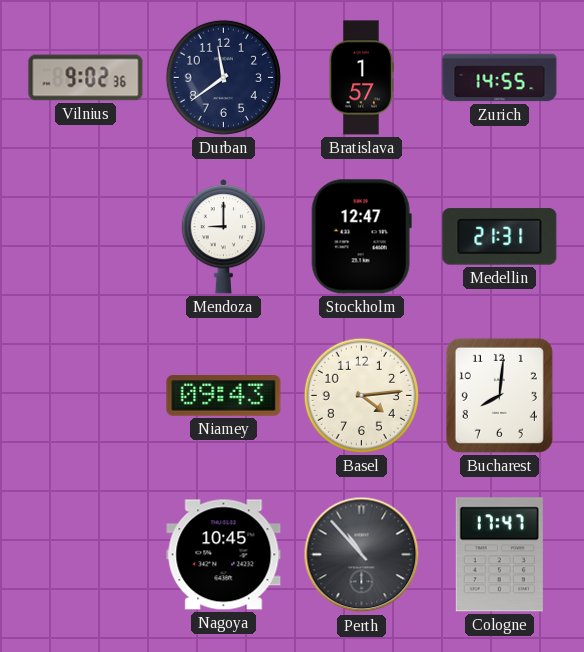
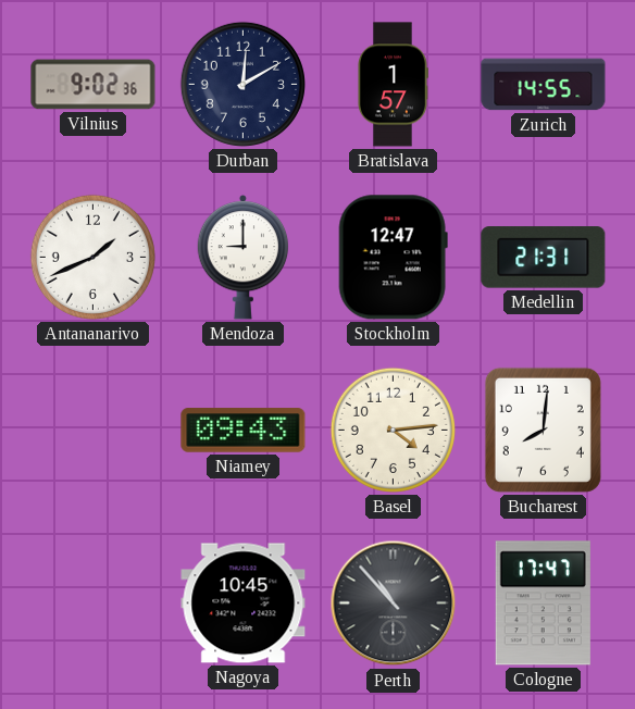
Durban: 11:39 -> 12:10 (242, 84)
Antananarivo: none -> 1:41 (92, 257)
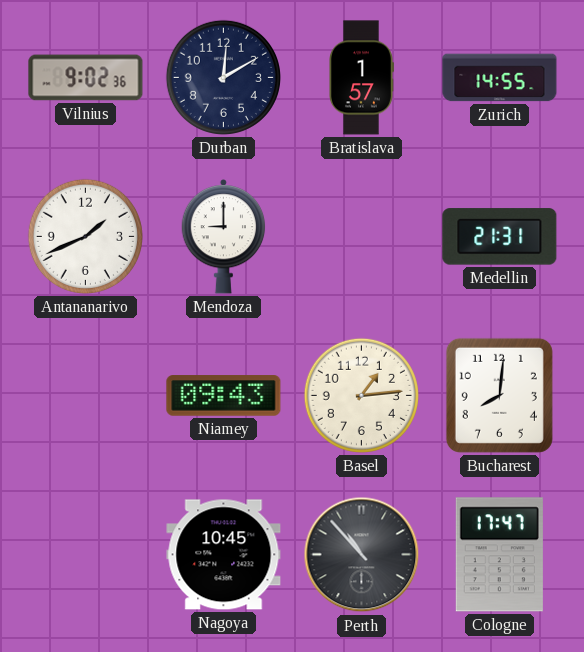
Stockholm: 12:47 -> none (393, 258)
Basel: 4:14 -> 1:14 (361, 395)
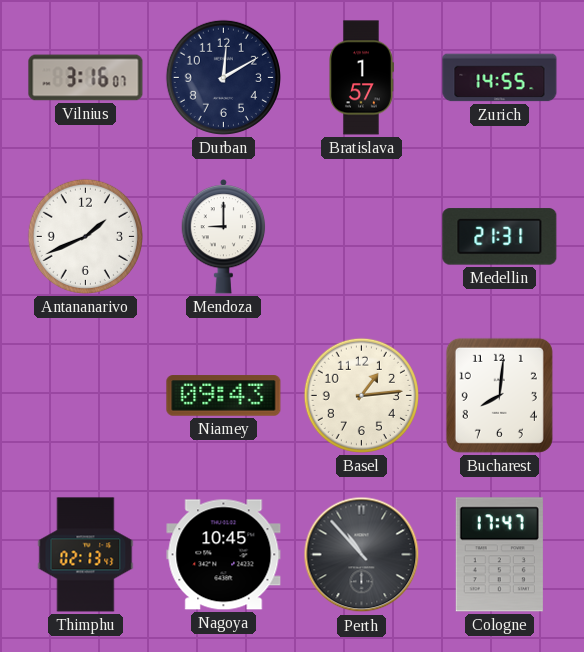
Vilnius: 9:02 -> 3:16 (86, 78)
Thimphu: none -> 02:13 (86, 555)
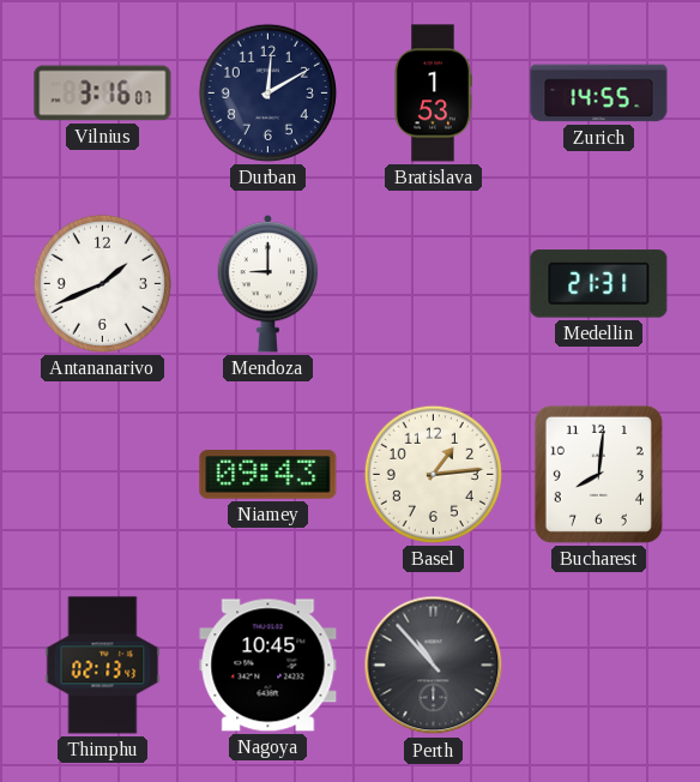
Bratislava: 1:57 -> 1:53 (434, 94)
Cologne: 17:47 -> none (499, 555)
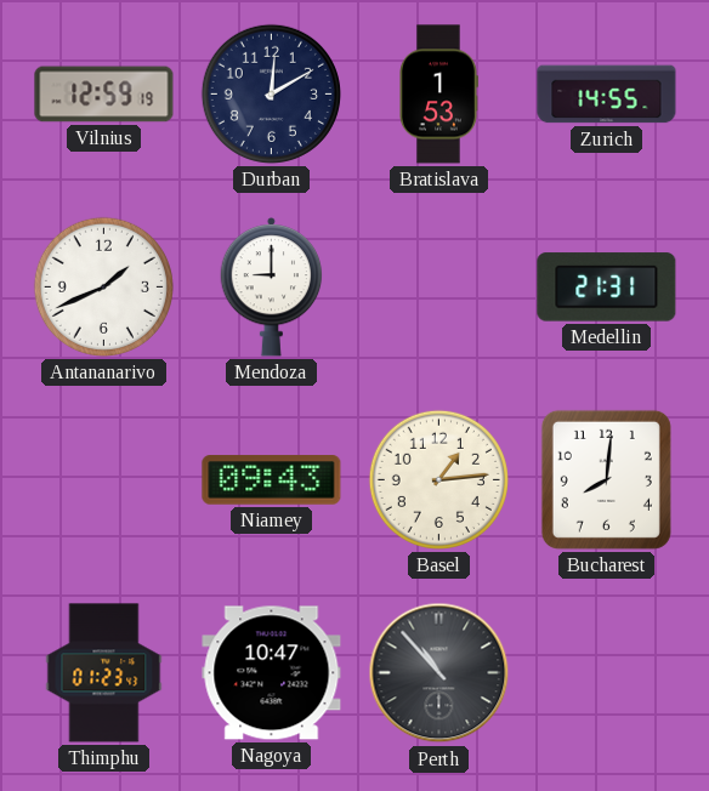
Vilnius: 3:16 -> 12:59 (104, 95)
Thimphu: 02:13 -> 01:23 (104, 673)
Nagoya: 10:45 -> 10:47 (272, 673)
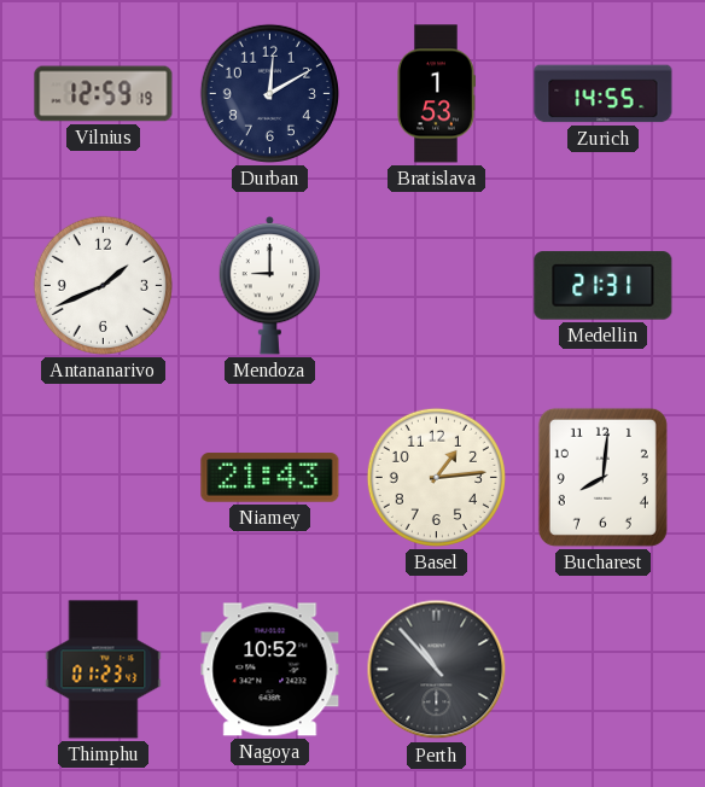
Niamey: 09:43 -> 21:43 (270, 478)
Nagoya: 10:47 -> 10:52 (270, 670)
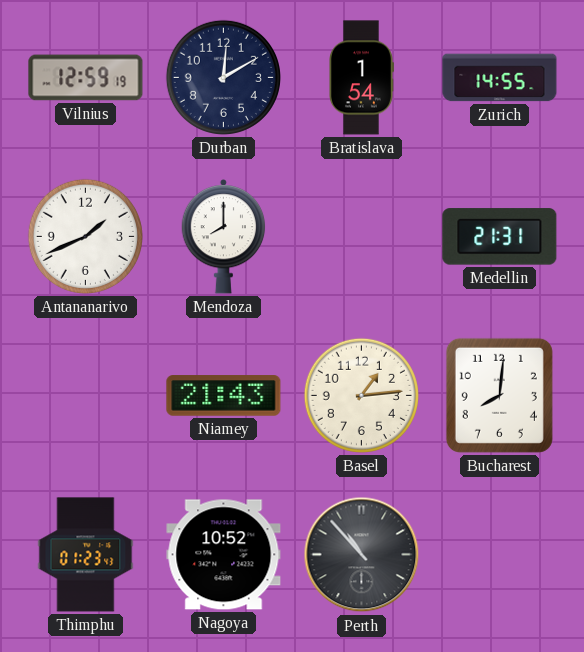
Bratislava: 1:53 -> 1:54 (362, 78)
Mendoza: 9:00 -> 8:00 (224, 237)
